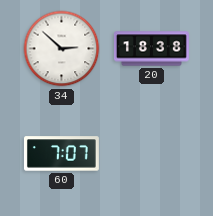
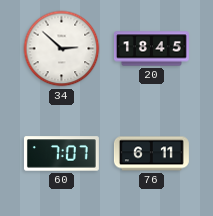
20: 18:38 -> 18:45 (151, 49)
76: none -> 6:11 (151, 154)
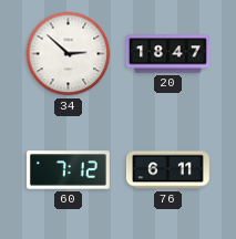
20: 18:45 -> 18:47 (167, 54)
60: 7:07 -> 7:12 (68, 170)
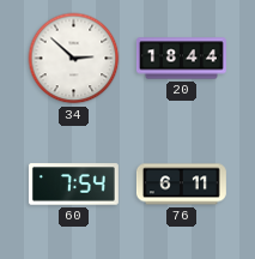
20: 18:47 -> 18:44 (181, 59)
60: 7:12 -> 7:54 (73, 185)
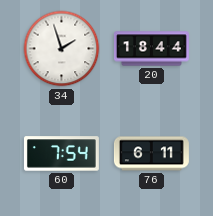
34: 2:52 -> 1:57 (62, 49)
